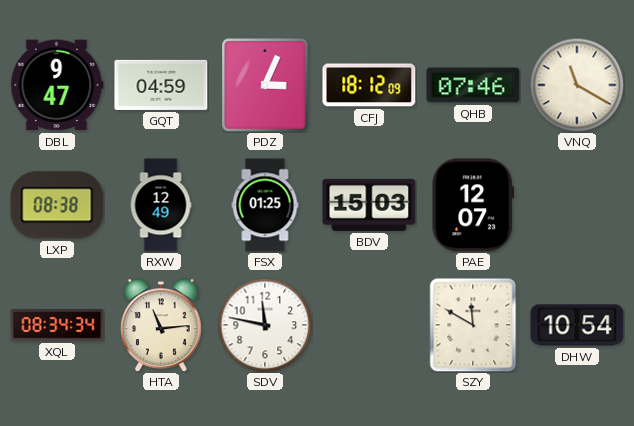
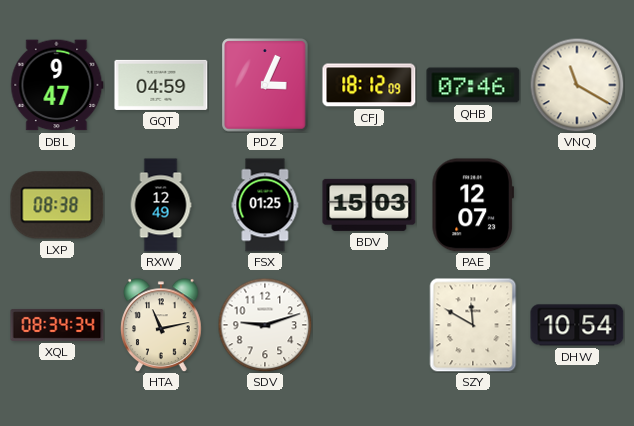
HTA: 11:14 -> 11:13 (161, 325)
SDV: 11:47 -> 9:12 (265, 325)
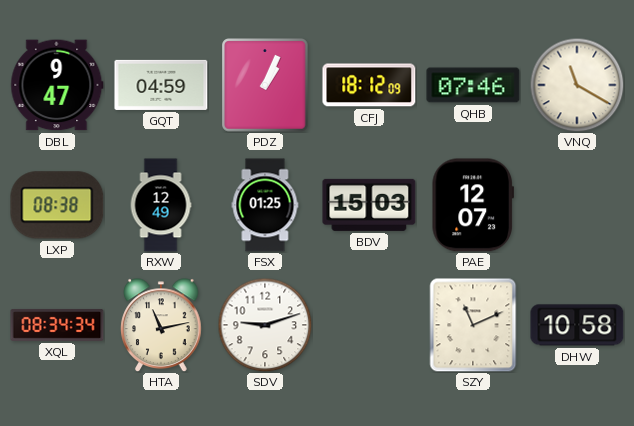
PDZ: 3:04 -> 1:04 (265, 85)
SZY: 11:50 -> 11:11 (473, 325)
DHW: 10:54 -> 10:58 (577, 325)
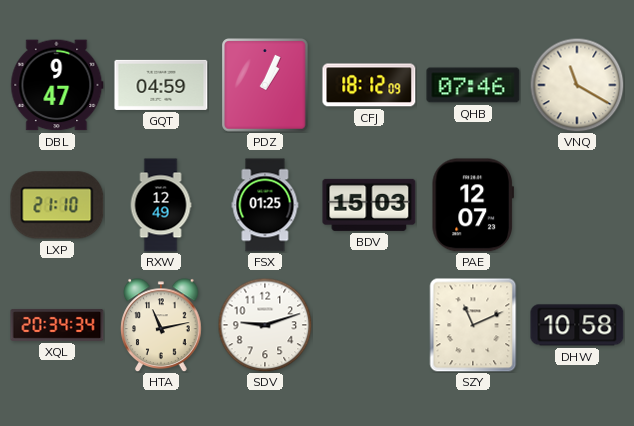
LXP: 08:38 -> 21:10 (57, 205)
XQL: 08:34 -> 20:34 (57, 325)
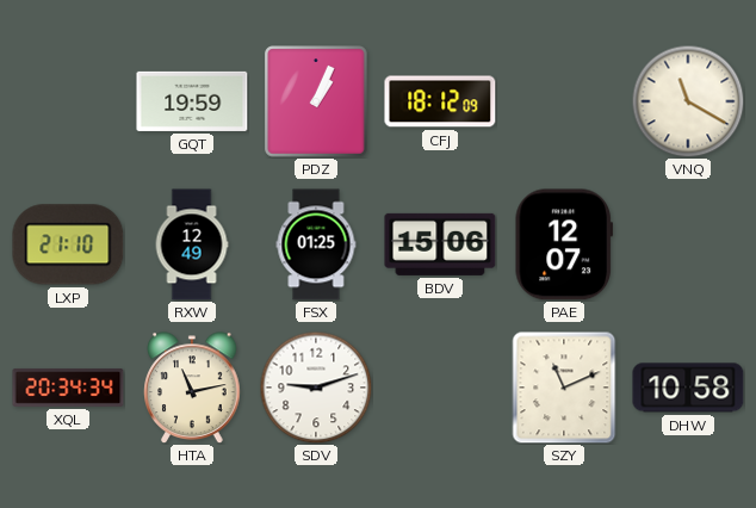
DBL: 9:47 -> none (57, 85)
GQT: 04:59 -> 19:59 (192, 101)
QHB: 07:46 -> none (473, 85)
BDV: 15:03 -> 15:06 (440, 244)
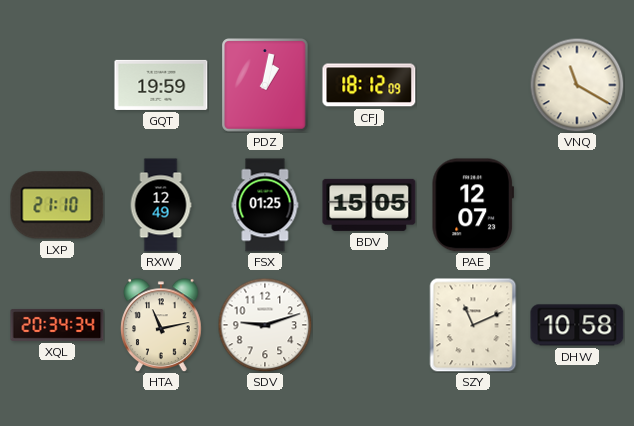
PDZ: 1:04 -> 1:02 (265, 85)
BDV: 15:06 -> 15:05 (369, 205)
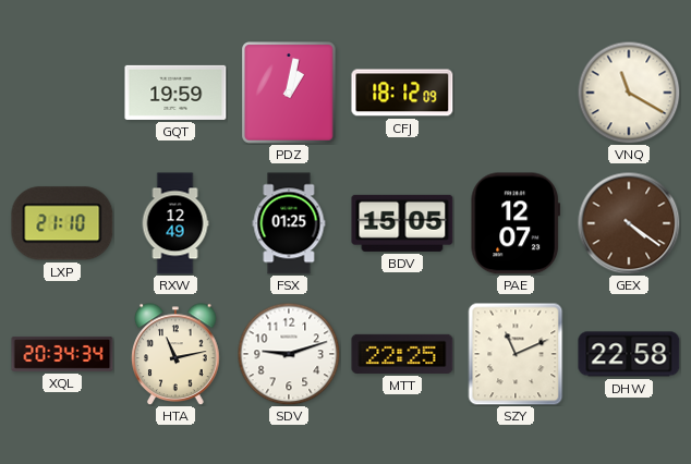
GEX: none -> 4:21 (629, 223)
MTT: none -> 22:25 (402, 354)
DHW: 10:58 -> 22:58 (629, 354)
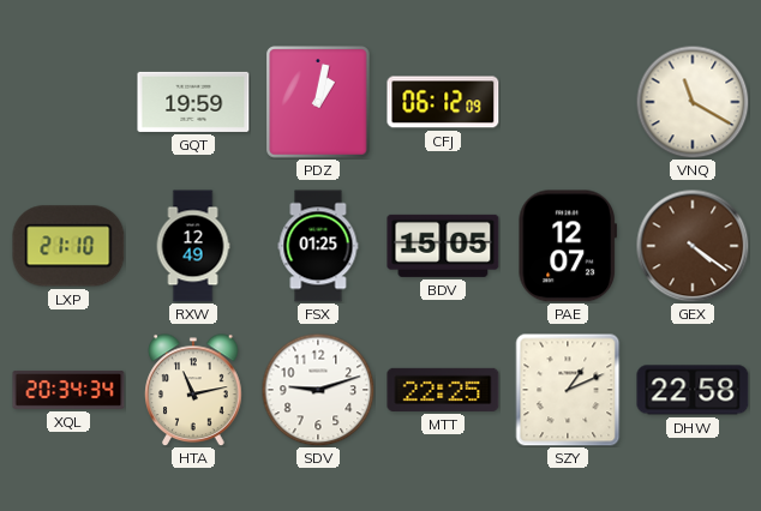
CFJ: 18:12 -> 06:12 (443, 102)
SZY: 11:11 -> 1:11 (568, 390)
